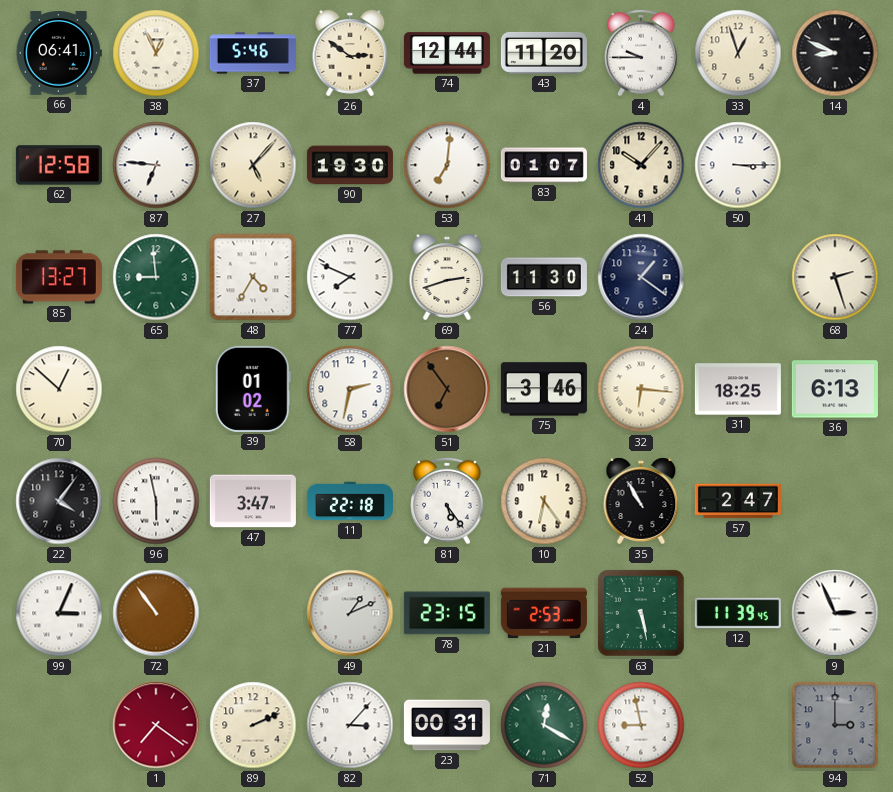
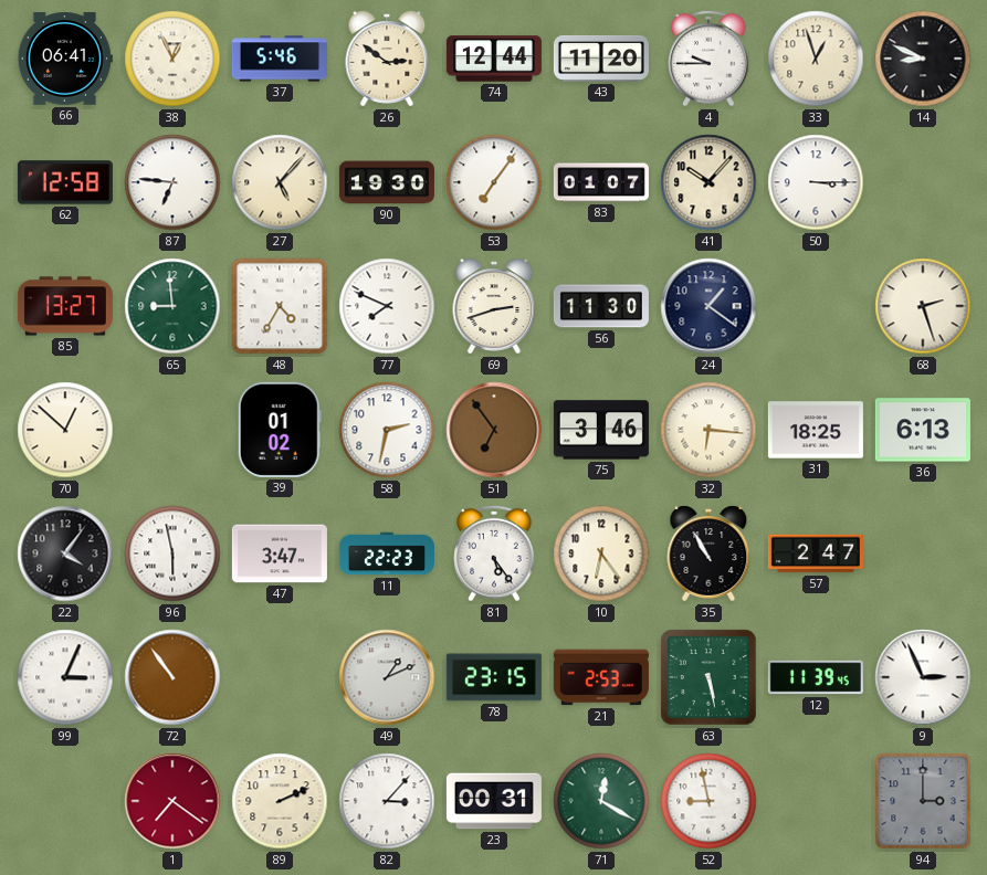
53: 7:01 -> 7:06 (494, 182)
11: 22:18 -> 22:23 (387, 554)
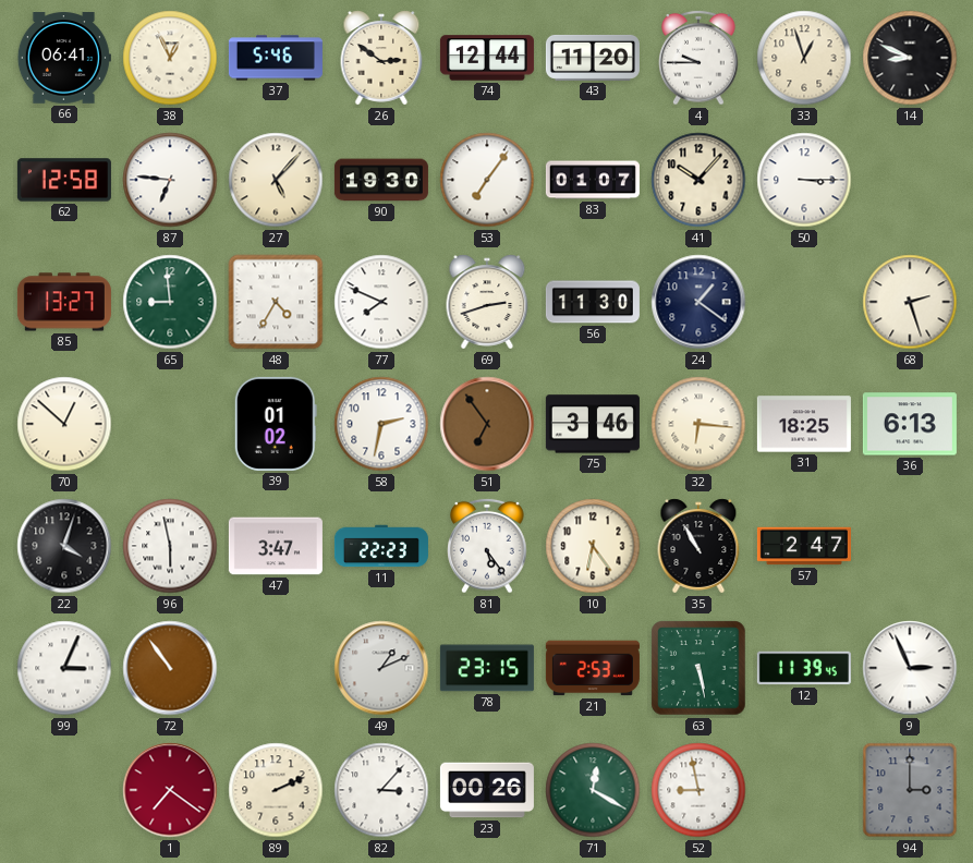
22: 4:06 -> 4:03 (64, 546)
23: 00:31 -> 00:26 (487, 790)
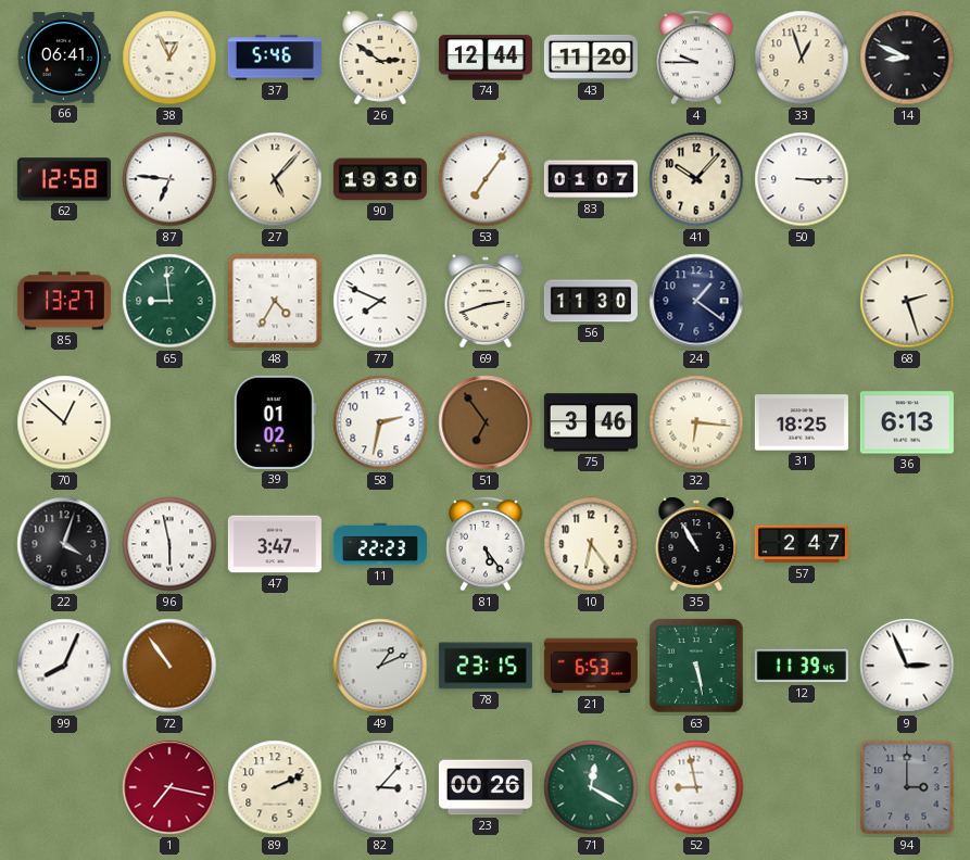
99: 3:04 -> 8:04 (64, 666)
21: 2:53 -> 6:53 (591, 666)
1: 7:21 -> 7:17 (169, 787)
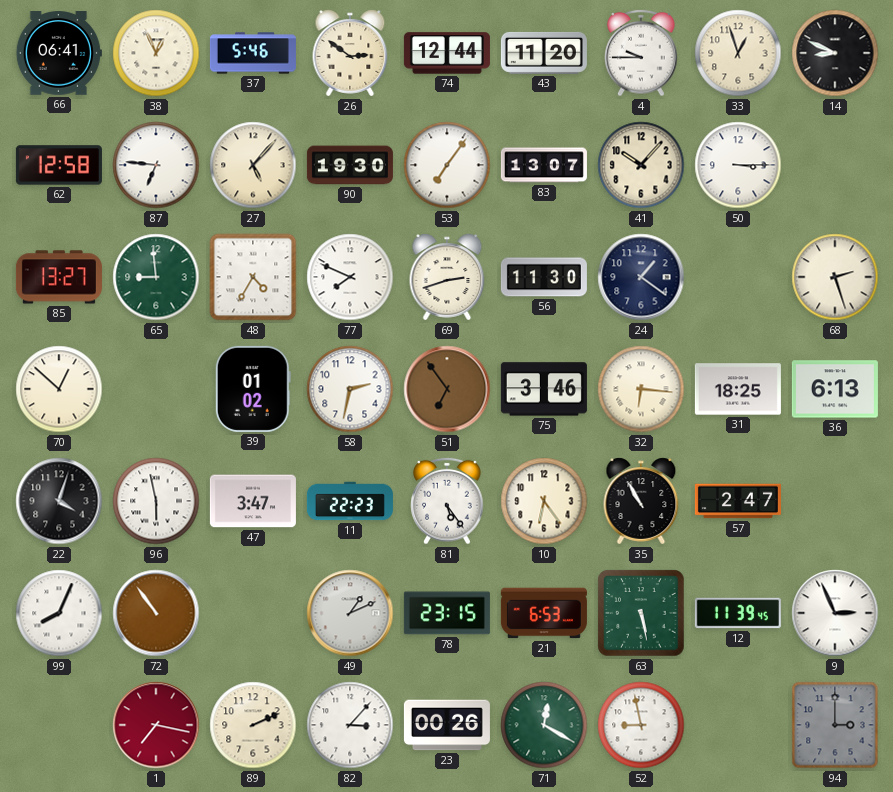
83: 01:07 -> 13:07 (544, 165)
